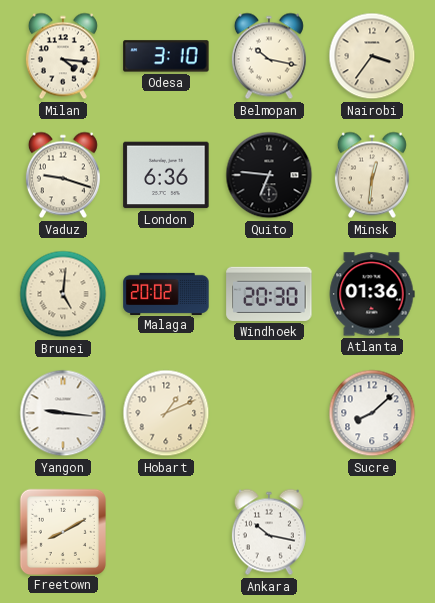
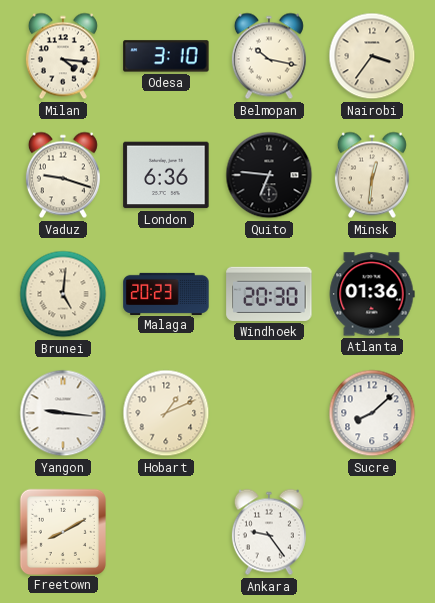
Malaga: 20:02 -> 20:23 (166, 293)
Ankara: 10:17 -> 9:24 (269, 532)
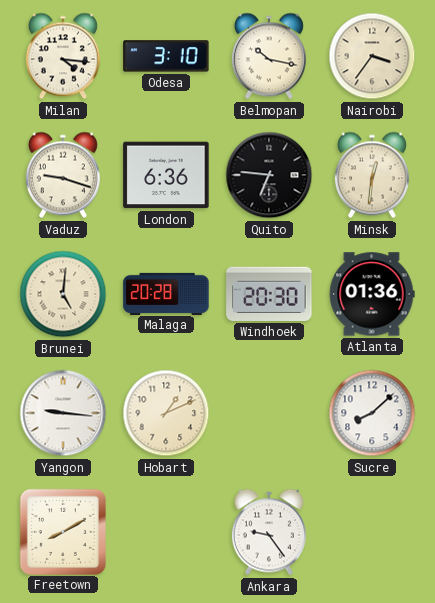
Malaga: 20:23 -> 20:28 (166, 293)
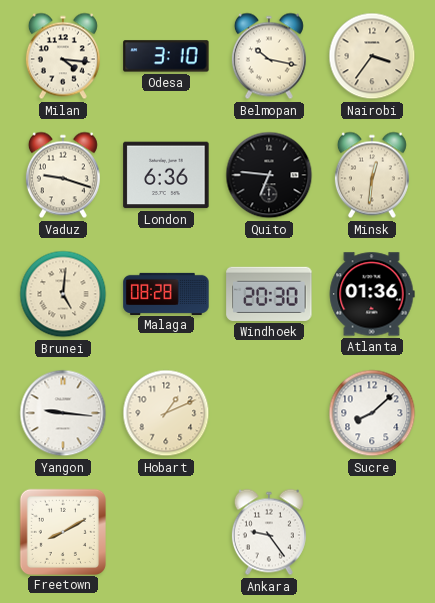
Malaga: 20:28 -> 08:28 (166, 293)
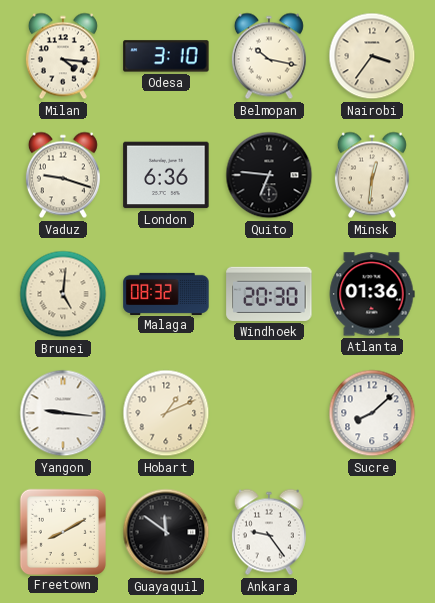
Malaga: 08:28 -> 08:32 (166, 293)
Guayaquil: none -> 11:51 (166, 532)
